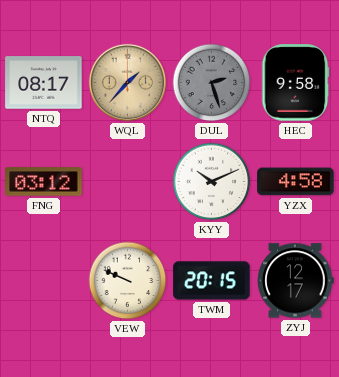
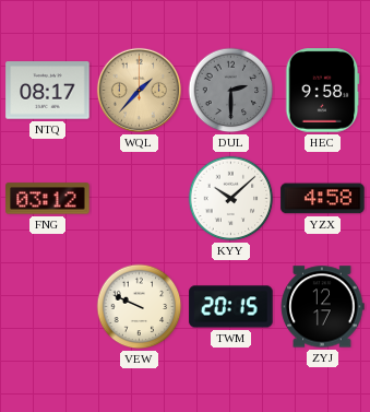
DUL: 2:27 -> 2:30 (231, 91)
KYY: 10:11 -> 10:08 (231, 199)
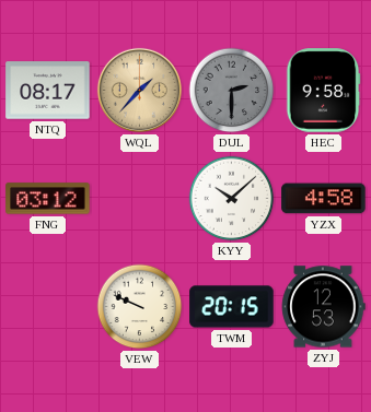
ZYJ: 12:17 -> 12:53 (323, 307)
